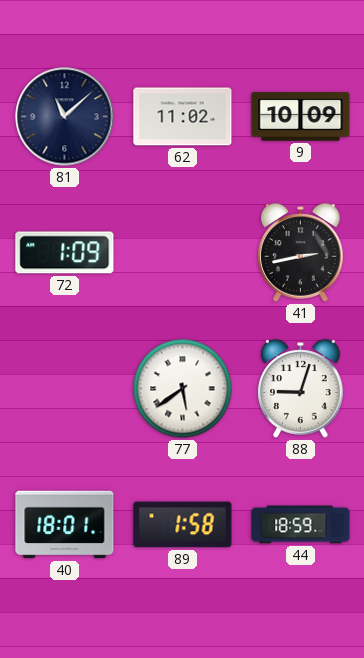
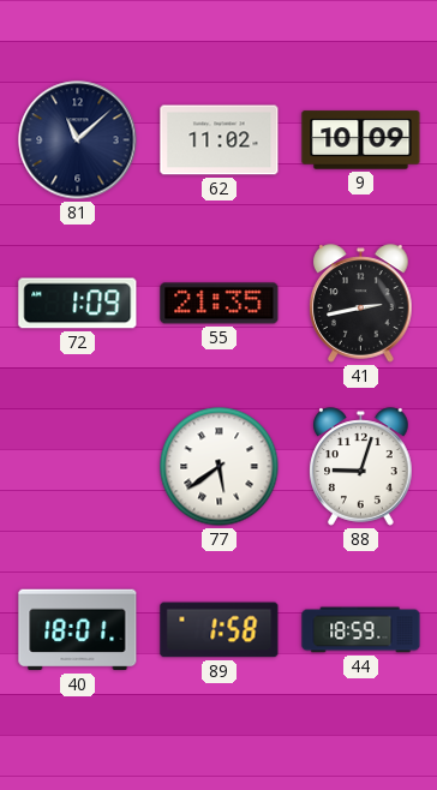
55: none -> 21:35 (220, 304)
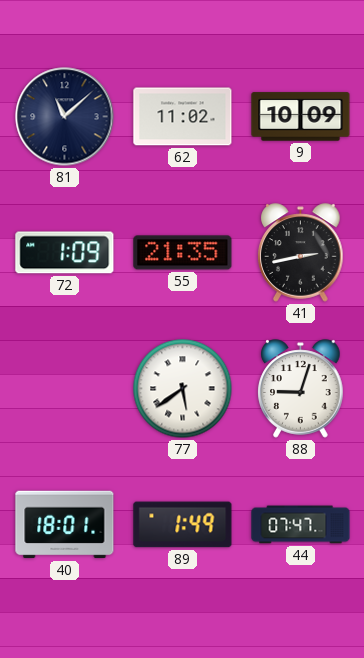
89: 1:58 -> 1:49 (183, 525)
44: 18:59 -> 07:47 (301, 525)
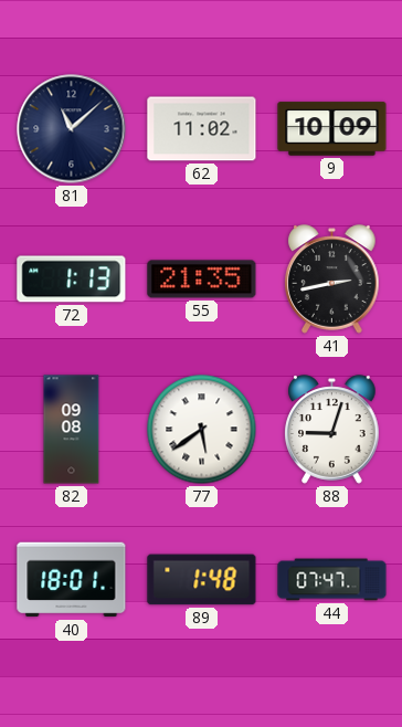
72: 1:09 -> 1:13 (72, 280)
82: none -> 09:08 (72, 430)
89: 1:49 -> 1:48 (202, 580)
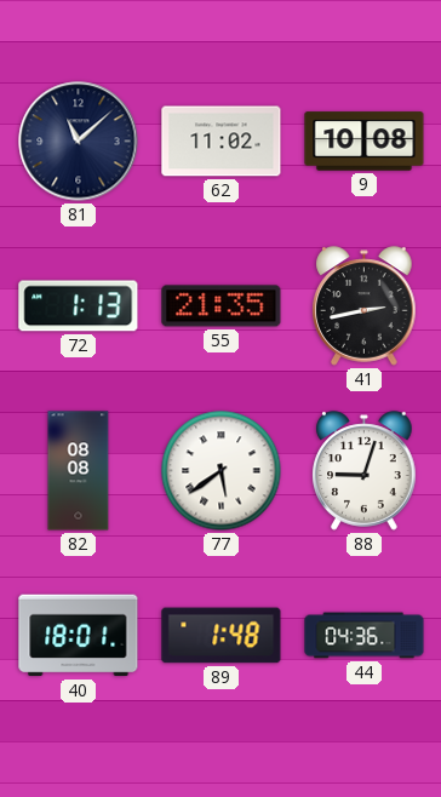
9: 10:09 -> 10:08 (365, 142)
82: 09:08 -> 08:08 (79, 471)
44: 07:47 -> 04:36 (365, 636)
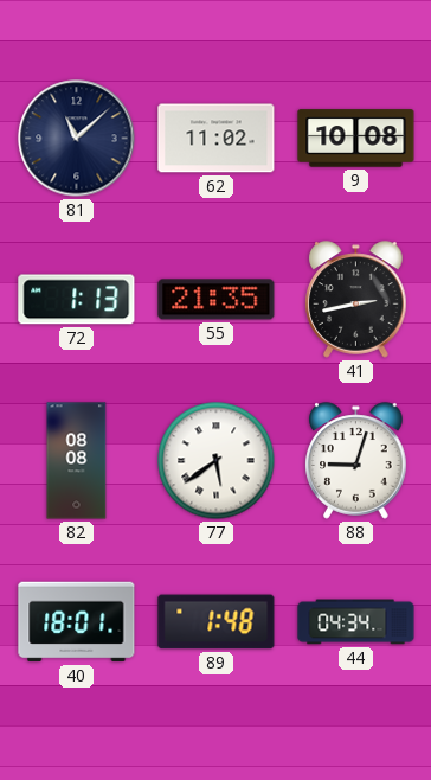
44: 04:36 -> 04:34 (356, 622)
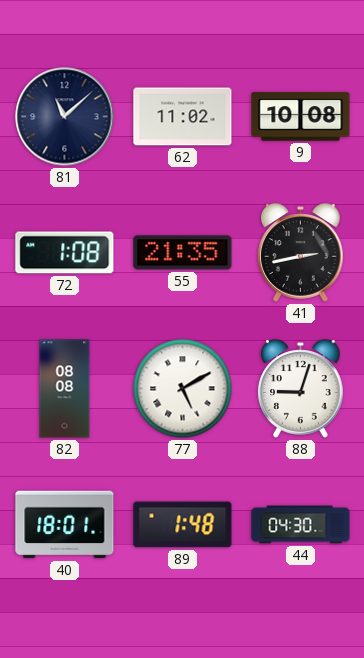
72: 1:13 -> 1:08 (65, 253)
77: 5:39 -> 5:10 (183, 389)
44: 04:34 -> 04:30 (301, 525)
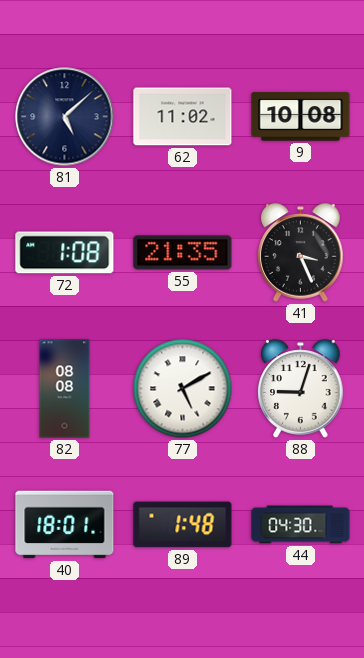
81: 11:08 -> 5:08 (65, 117)
41: 2:43 -> 3:26 (301, 253)
